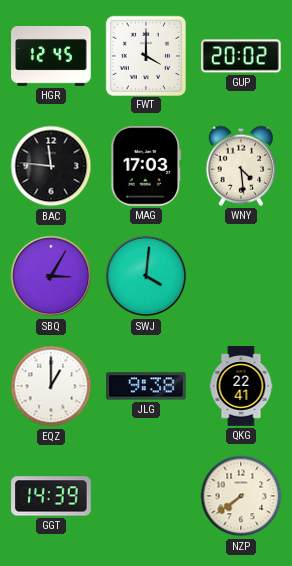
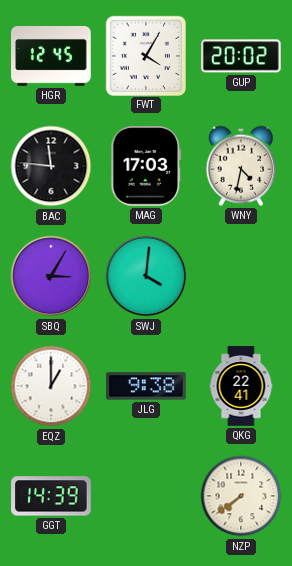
FWT: 4:00 -> 4:05 (145, 55)
WNY: 4:29 -> 4:32 (241, 166)
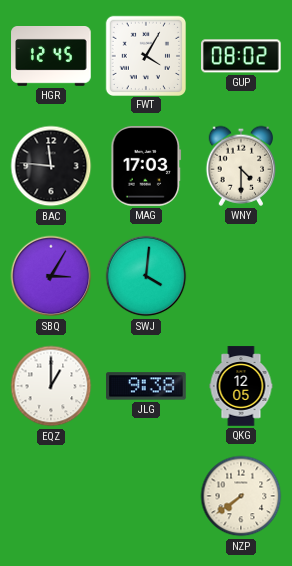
GUP: 20:02 -> 08:02 (242, 56)
WNY: 4:32 -> 4:30 (241, 166)
QKG: 22:41 -> 12:05 (241, 386)
GGT: 14:39 -> none (51, 496)
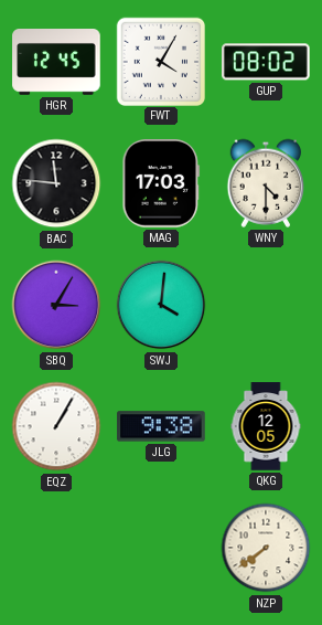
EQZ: 1:00 -> 1:05 (56, 426)
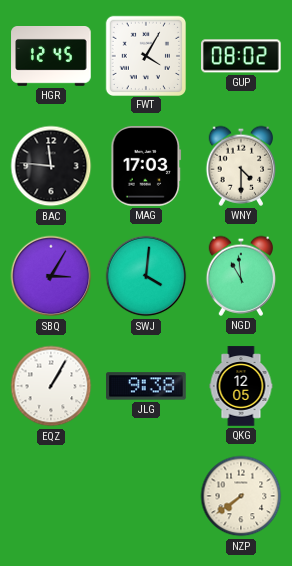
NGD: none -> 10:59 (241, 276)
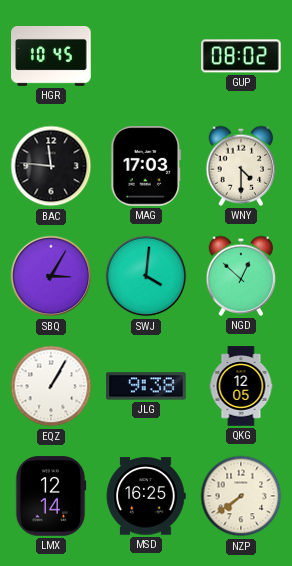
HGR: 12:45 -> 10:45 (51, 57)
FWT: 4:05 -> none (145, 55)
NGD: 10:59 -> 12:52 (241, 276)
LMX: none -> 12:14 (51, 496)
MSD: none -> 16:25 (146, 496)
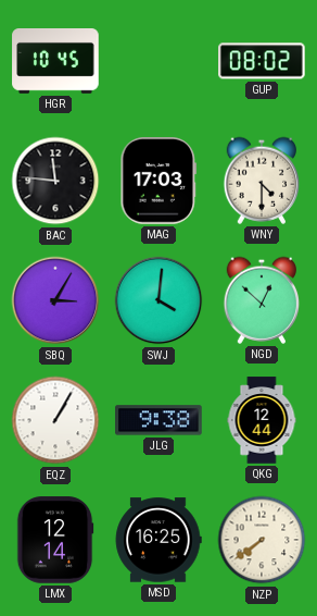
QKG: 12:05 -> 12:44 (262, 420)
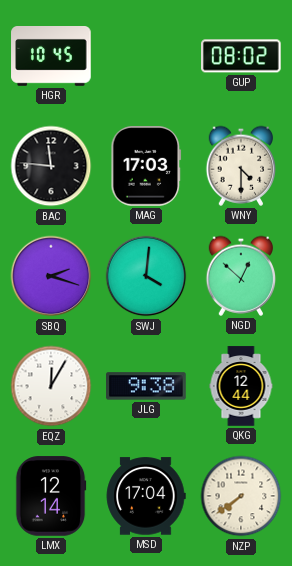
SBQ: 3:05 -> 2:18 (51, 276)
EQZ: 1:05 -> 12:05 (51, 386)
MSD: 16:25 -> 17:04 (146, 496)
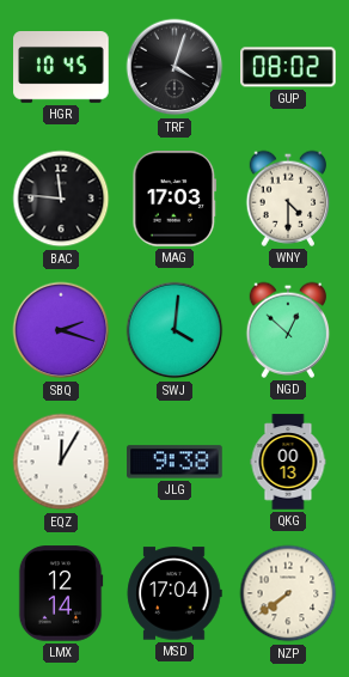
TRF: none -> 4:03 (174, 67)
QKG: 12:44 -> 00:13 (288, 462)
